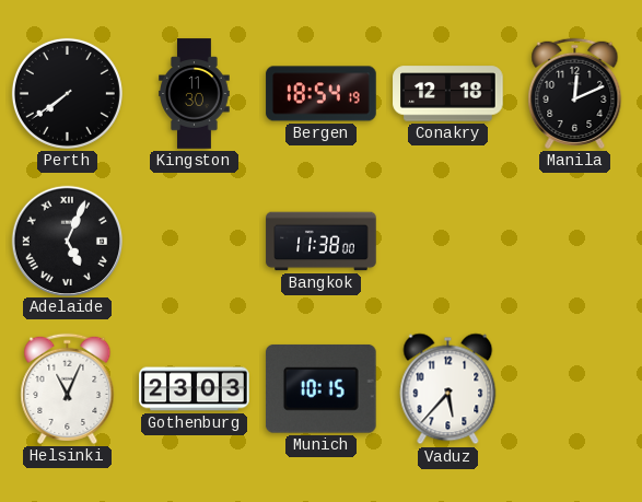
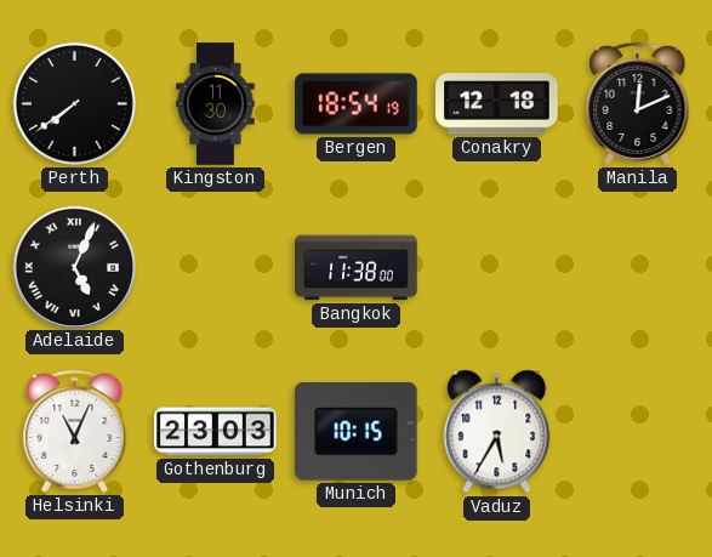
Vaduz: 5:37 -> 5:35 (497, 432)
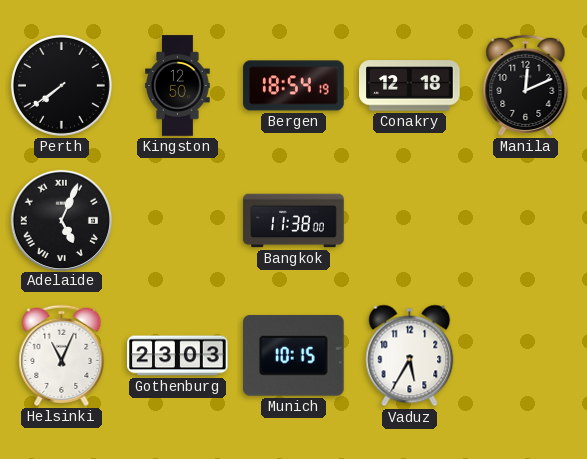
Kingston: 11:30 -> 12:50 (178, 86)
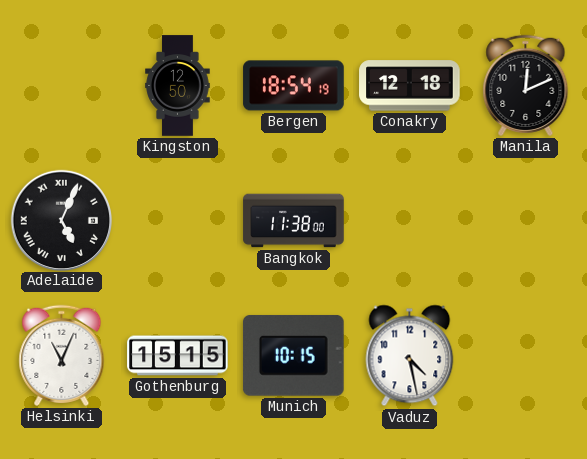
Perth: 7:39 -> none (61, 85)
Gothenburg: 23:03 -> 15:15 (178, 356)
Vaduz: 5:35 -> 4:28 (410, 356)
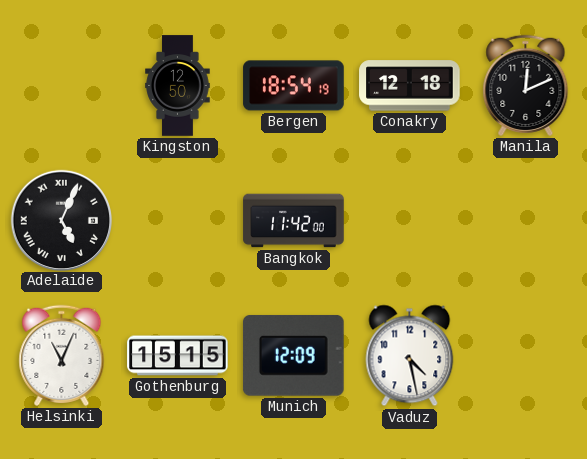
Bangkok: 11:38 -> 11:42 (294, 221)
Munich: 10:15 -> 12:09 (294, 356)
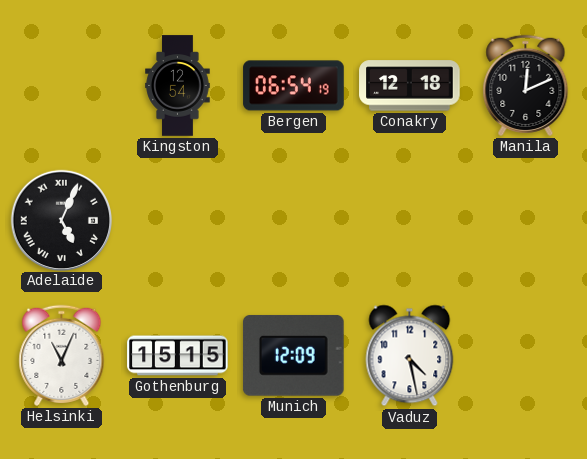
Kingston: 12:50 -> 12:54 (178, 86)
Bergen: 18:54 -> 06:54 (294, 86)
Bangkok: 11:42 -> none (294, 221)
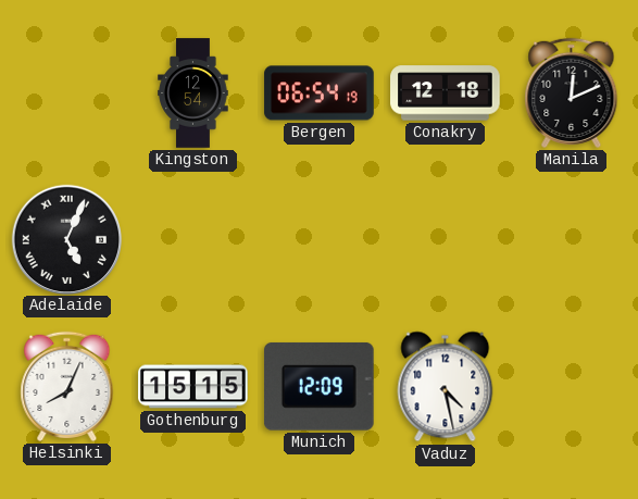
Helsinki: 11:04 -> 8:04 (67, 386)
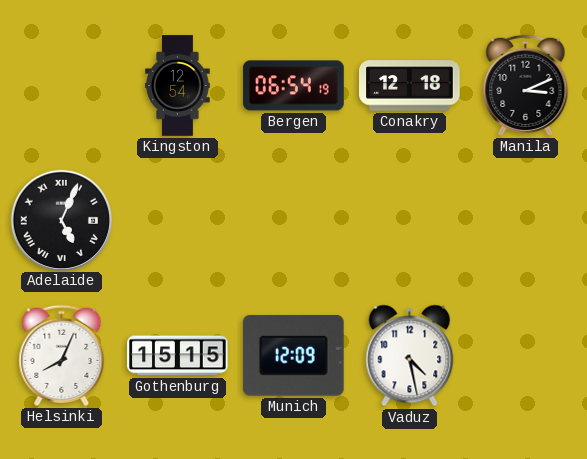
Manila: 12:11 -> 3:11 (526, 85)
